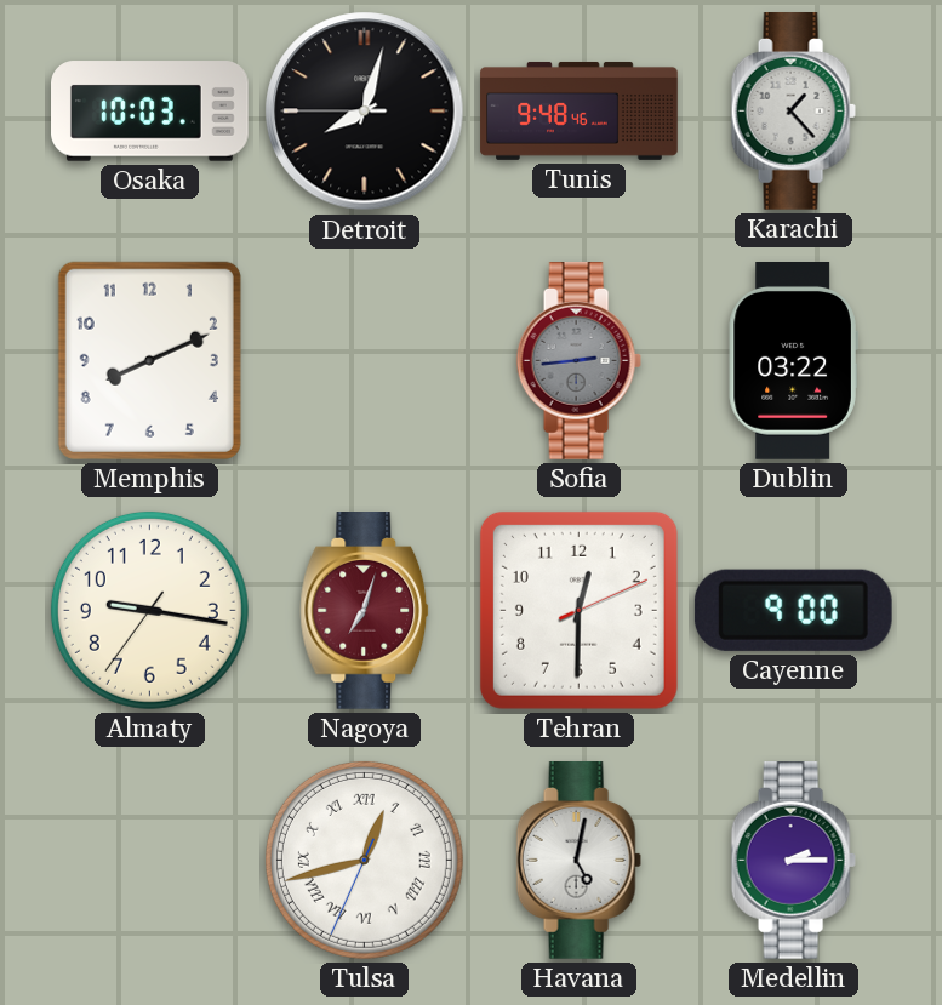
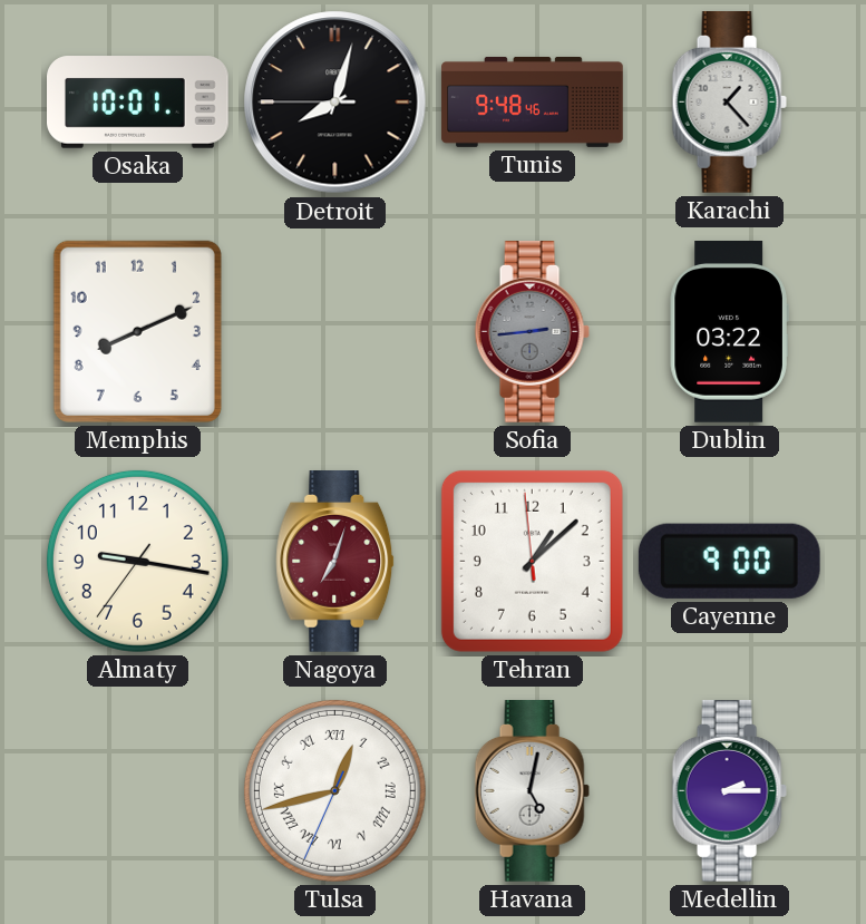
Osaka: 10:03 -> 10:01 (138, 103)
Tehran: 12:30 -> 1:07 (532, 561)
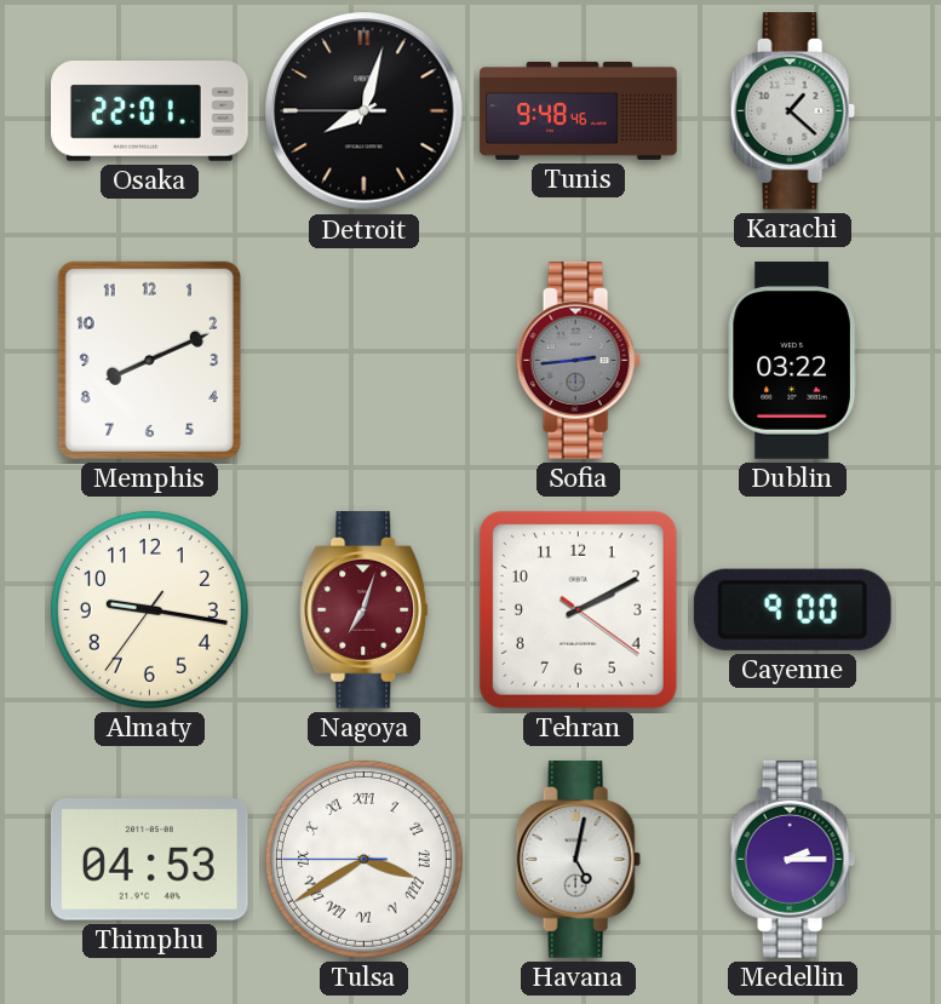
Osaka: 10:01 -> 22:01 (150, 111)
Karachi: 1:23 -> 1:22 (792, 111)
Tehran: 1:07 -> 2:10 (578, 609)
Thimphu: none -> 04:53 (149, 860)
Tulsa: 12:42 -> 3:39 (363, 859)
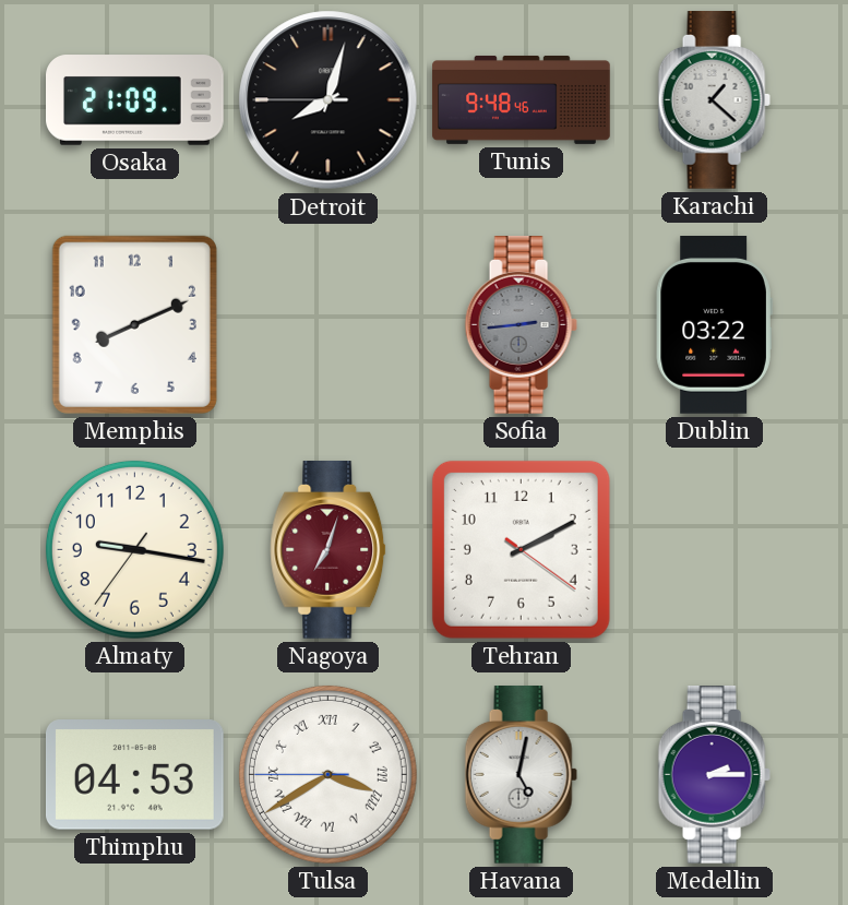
Osaka: 22:01 -> 21:09 (135, 100)
Cayenne: 9:00 -> none (792, 609)
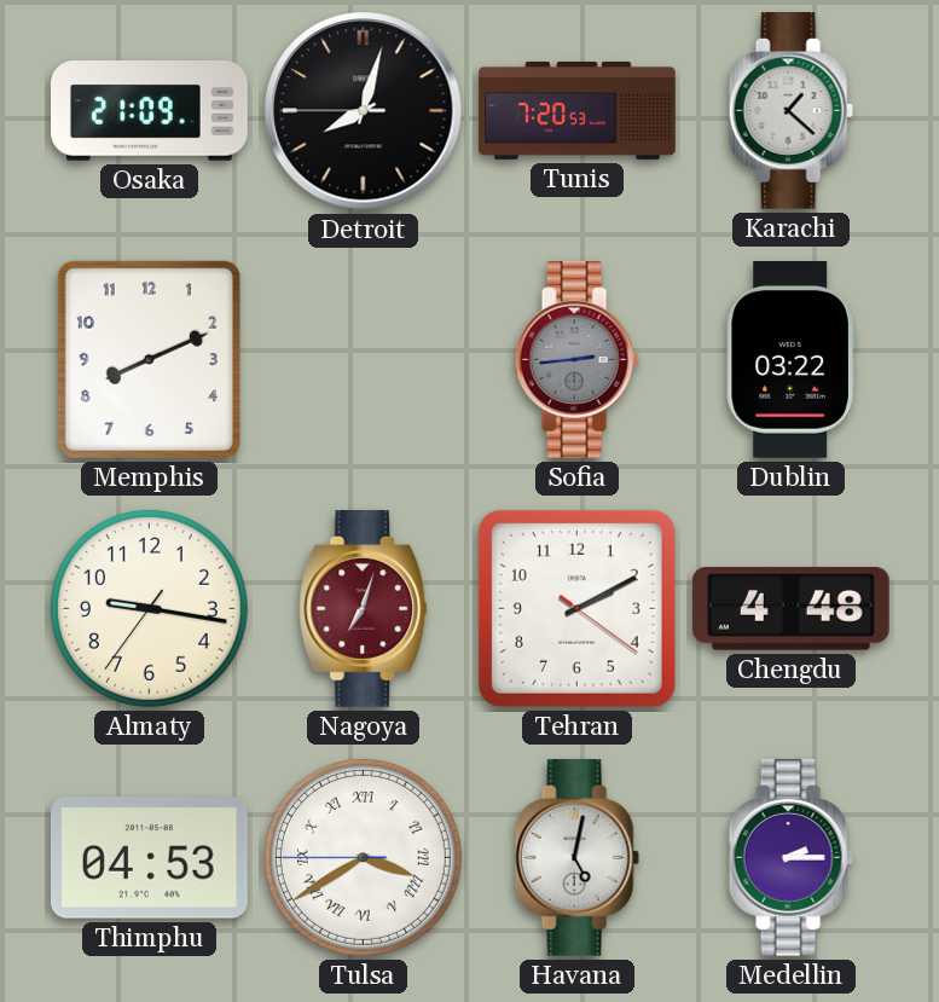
Tunis: 9:48 -> 7:20 (578, 110)
Chengdu: none -> 4:48 (790, 609)
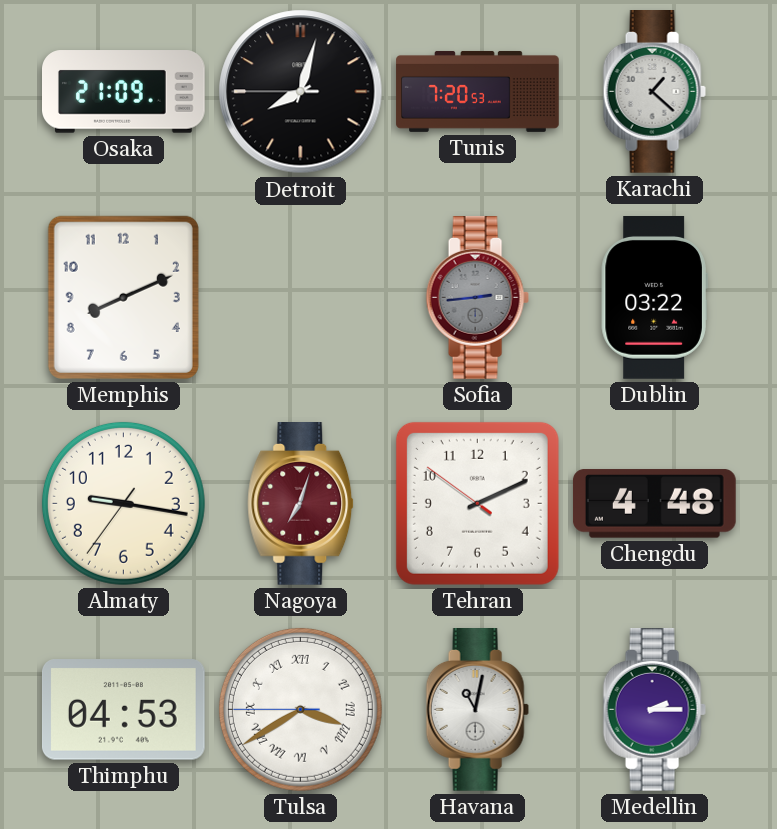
Tehran: 2:10:21 -> 2:10:51 (477, 503)
Havana: 5:02 -> 11:02 (477, 710)
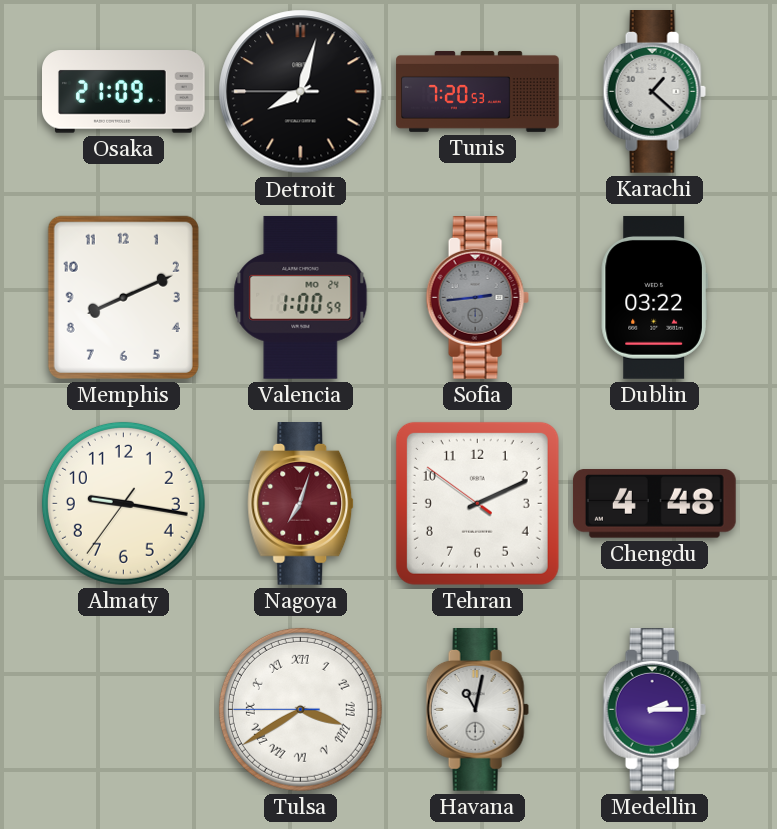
Valencia: none -> 1:00 (301, 297)
Thimphu: 04:53 -> none (123, 710)
